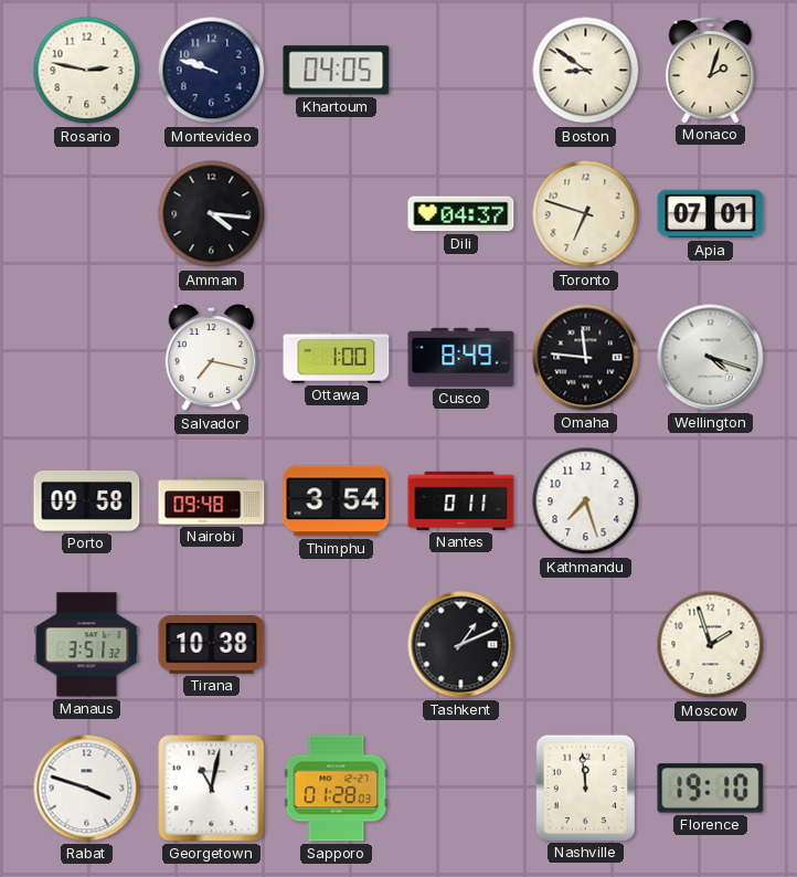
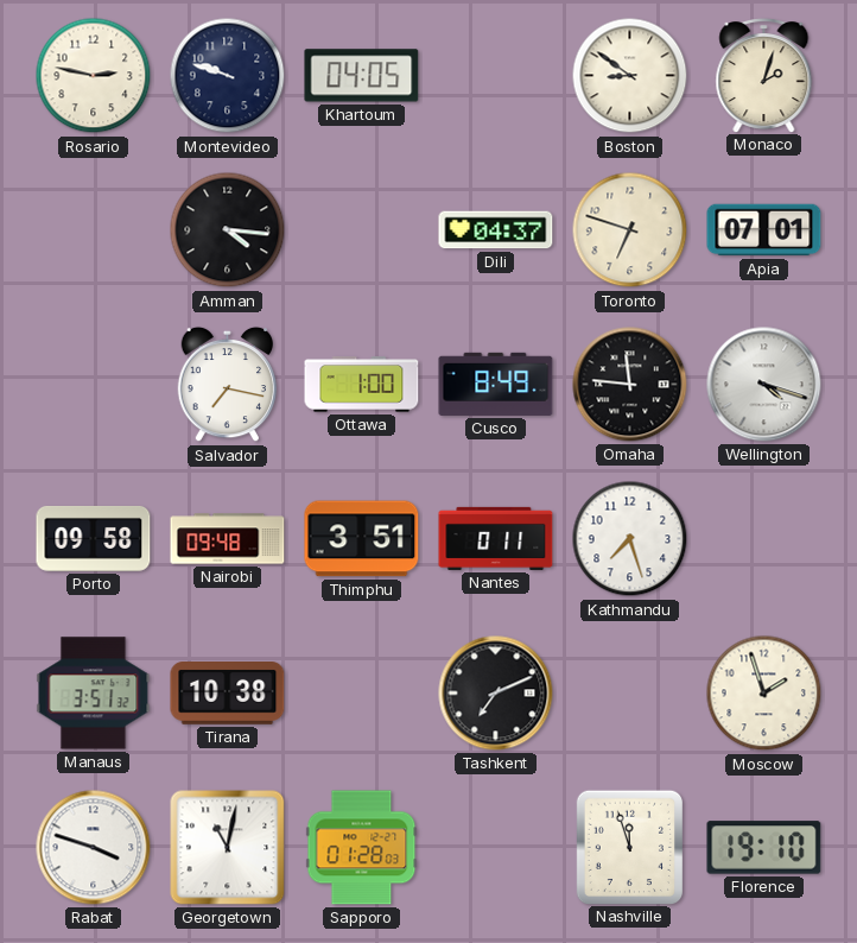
Thimphu: 3:54 -> 3:51 (362, 539)
Tashkent: 1:11 -> 7:11 (496, 694)
Nashville: 11:59 -> 11:57 (629, 847)
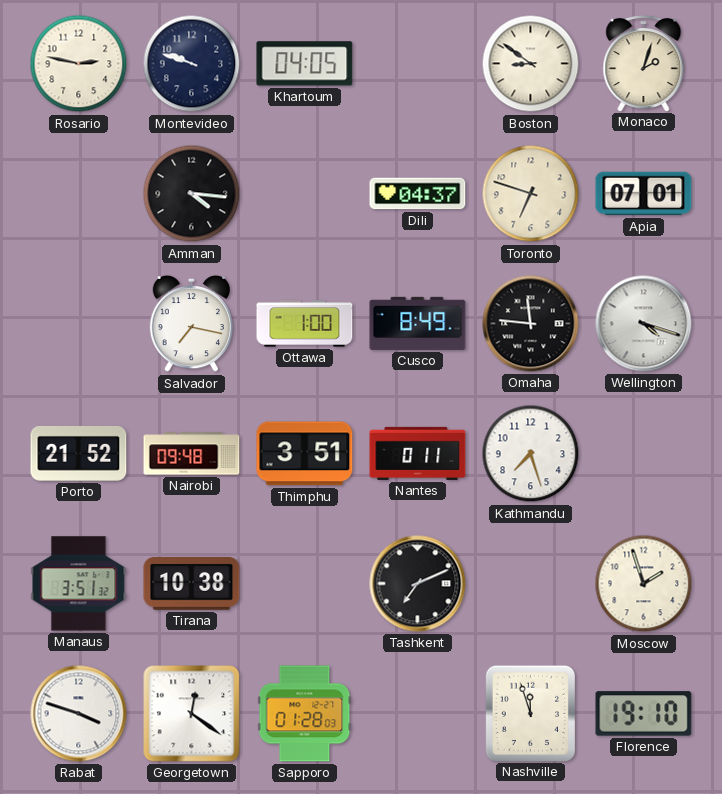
Porto: 09:58 -> 21:52 (79, 453)
Georgetown: 11:02 -> 12:21 (192, 714)
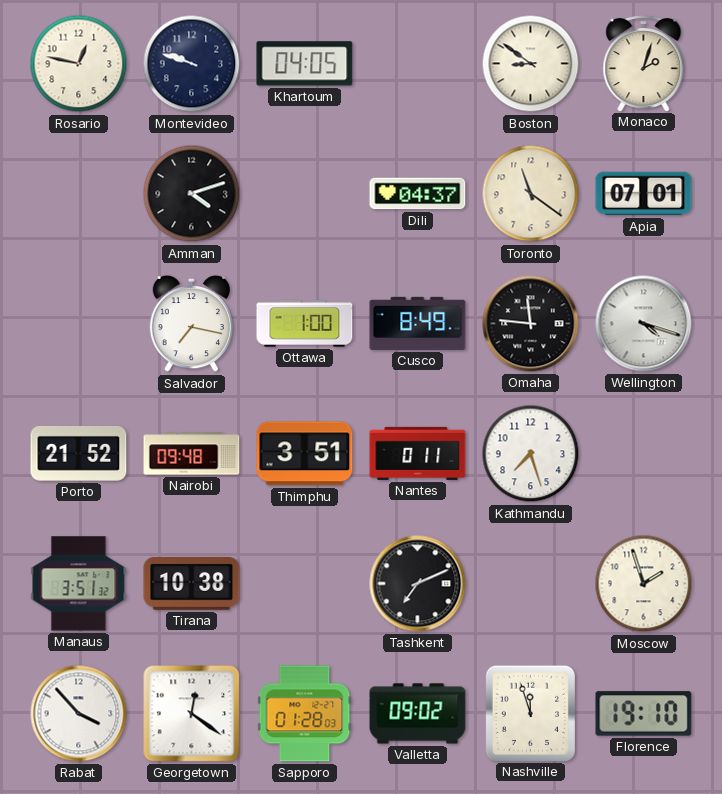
Rosario: 2:47 -> 12:47 (79, 64)
Amman: 4:16 -> 4:12 (192, 194)
Toronto: 6:48 -> 11:21 (531, 194)
Rabat: 3:48 -> 3:53 (79, 714)
Valletta: none -> 09:02 (418, 714)
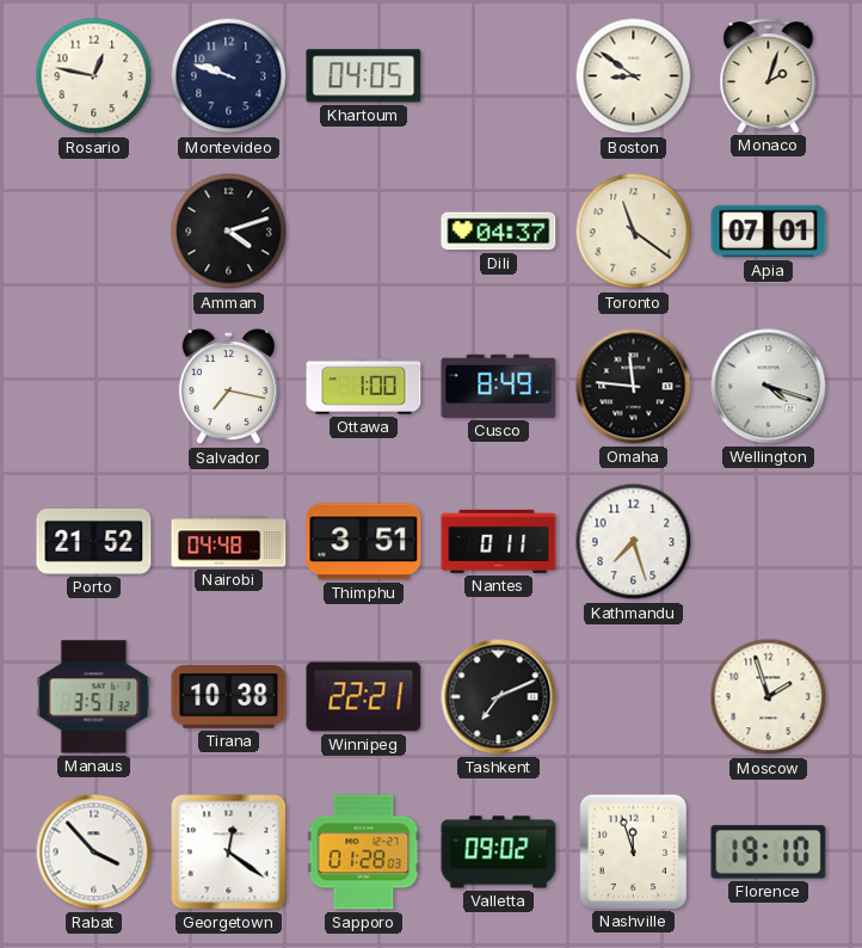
Nairobi: 09:48 -> 04:48 (229, 542)
Winnipeg: none -> 22:21 (364, 697)
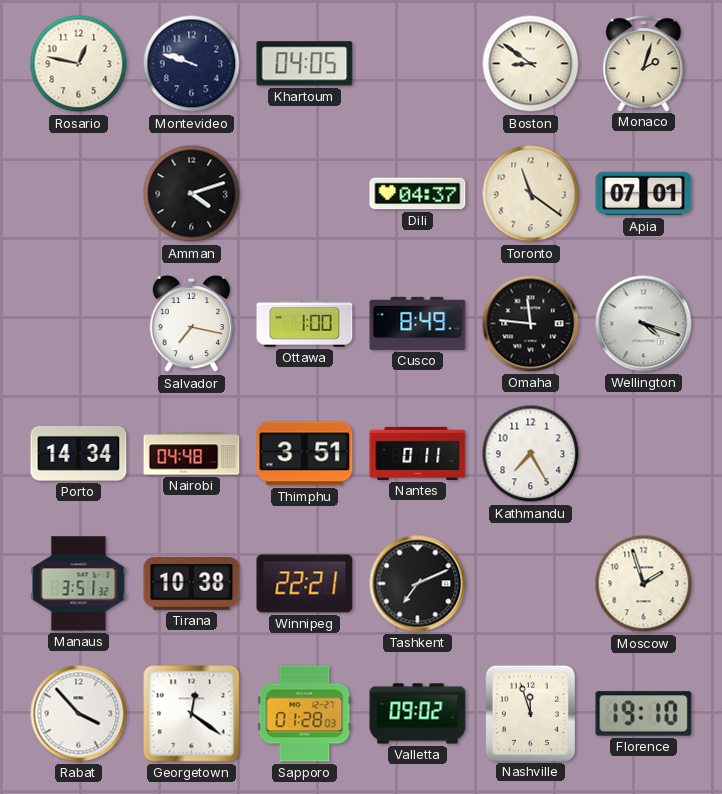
Porto: 21:52 -> 14:34 (79, 453)
Kathmandu: 7:27 -> 7:25 (531, 454)
